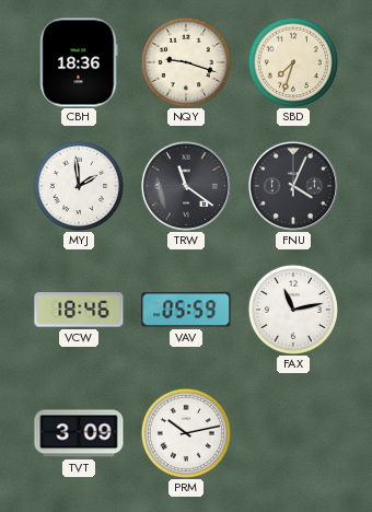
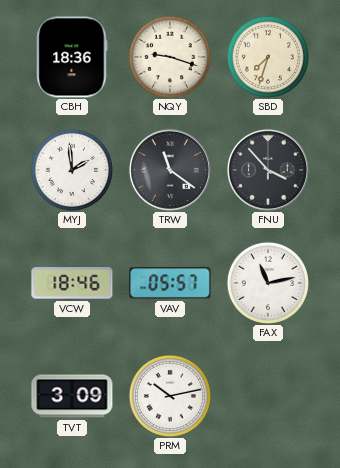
FNU: 4:04 -> 3:53 (268, 170)
VAV: 05:59 -> 05:57 (170, 283)
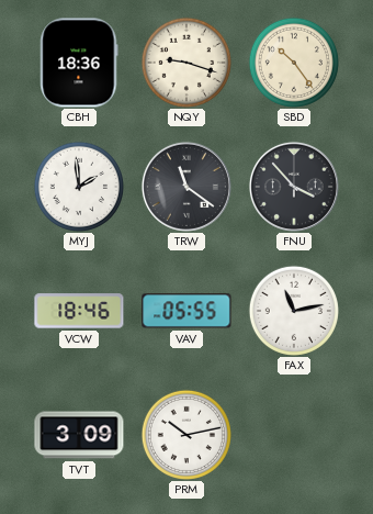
SBD: 7:33 -> 10:24 (294, 63)
VAV: 05:57 -> 05:55 (187, 311)
